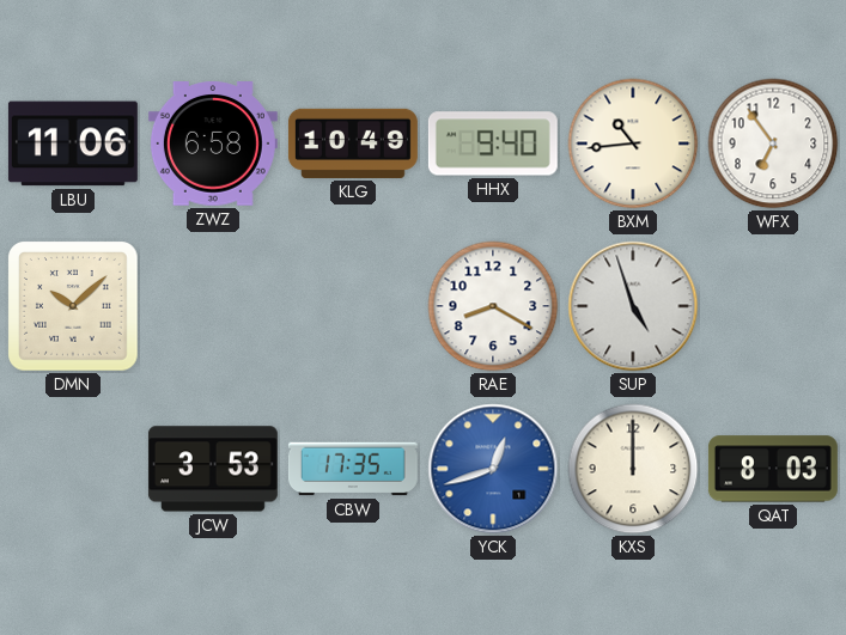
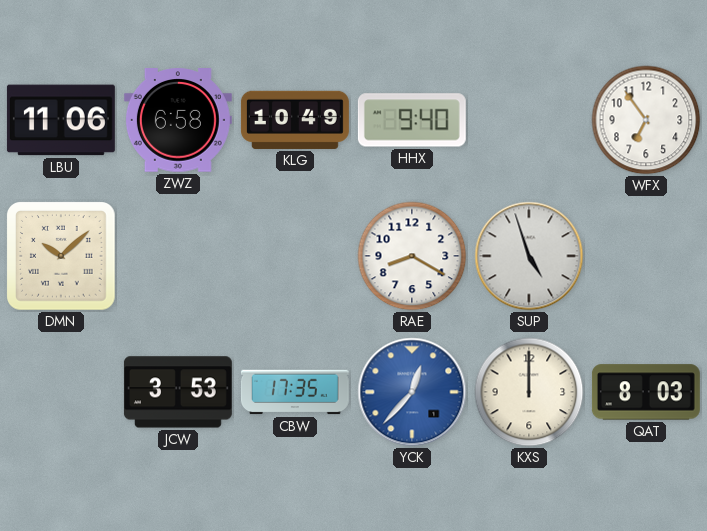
BXM: 10:44 -> none (633, 144)
YCK: 12:42 -> 12:37 (412, 392)
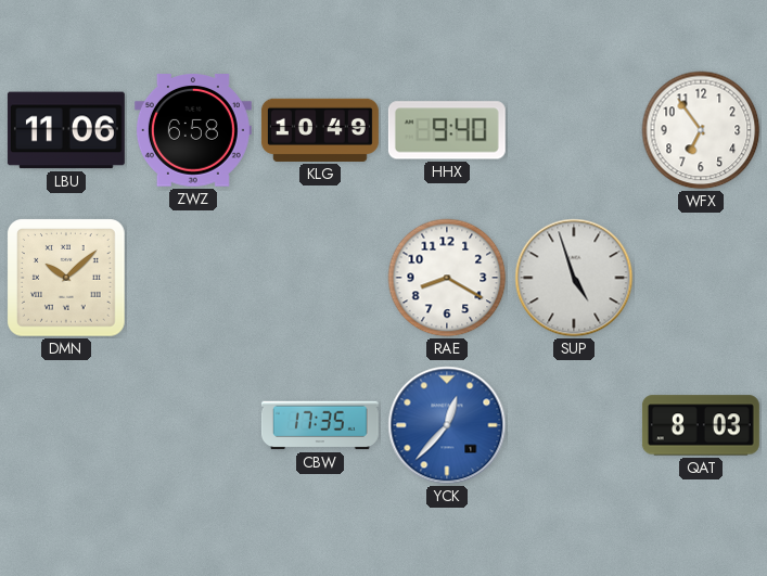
JCW: 3:53 -> none (178, 392)
KXS: 12:00 -> none (529, 392)
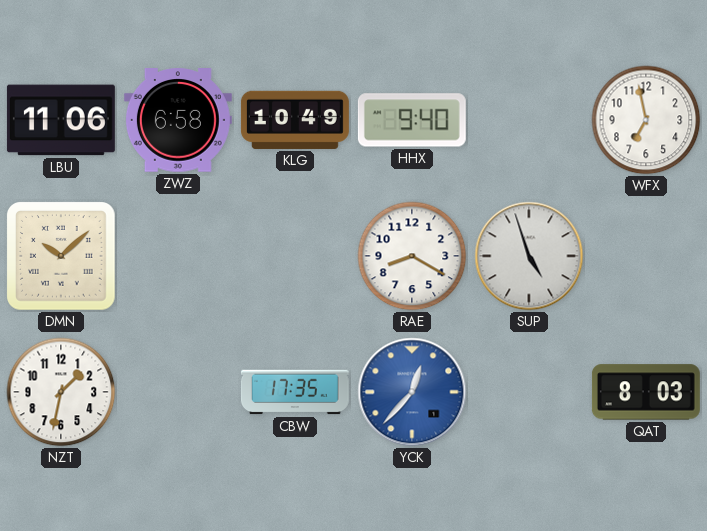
WFX: 6:54 -> 6:58 (646, 120)
NZT: none -> 1:32 (61, 392)
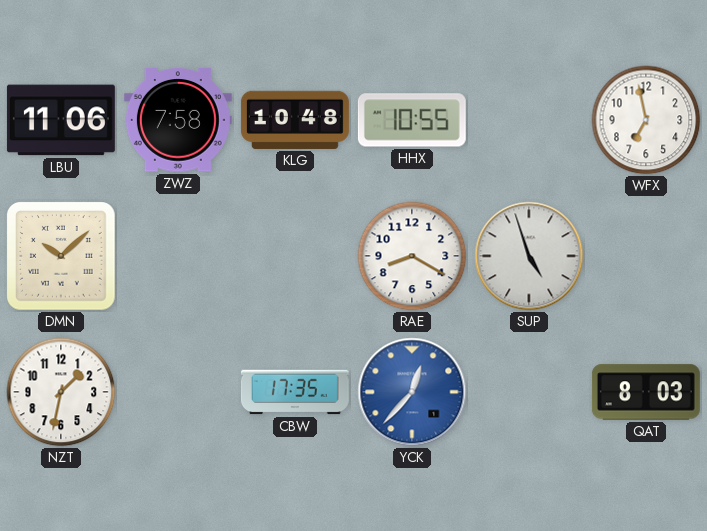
ZWZ: 6:58 -> 7:58 (178, 120)
KLG: 10:49 -> 10:48 (295, 120)
HHX: 9:40 -> 10:55 (412, 120)
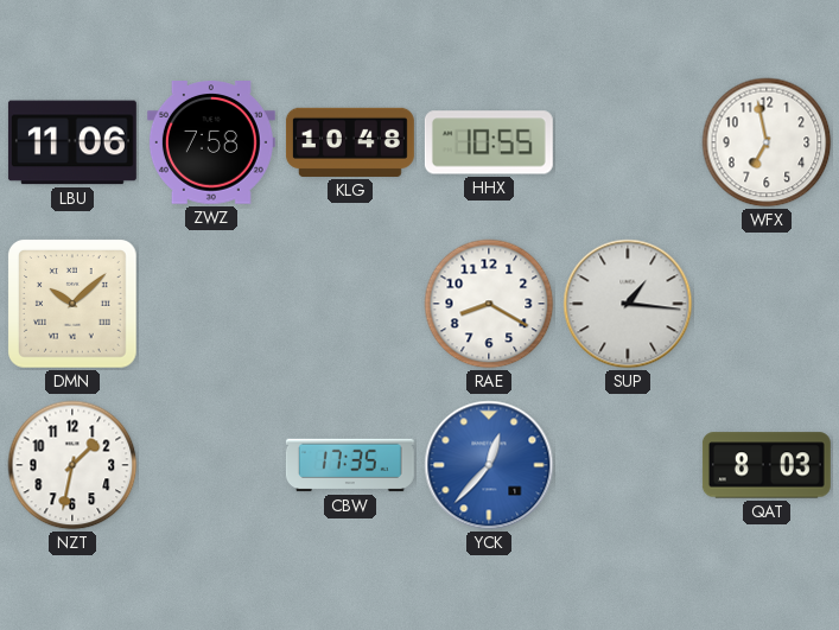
SUP: 4:57 -> 1:16 (628, 304)
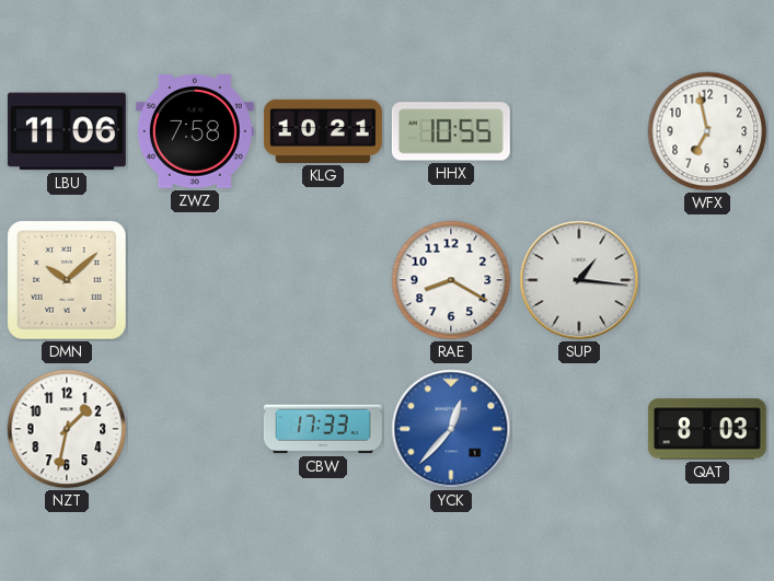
KLG: 10:48 -> 10:21 (323, 131)
CBW: 17:35 -> 17:33 (323, 429)
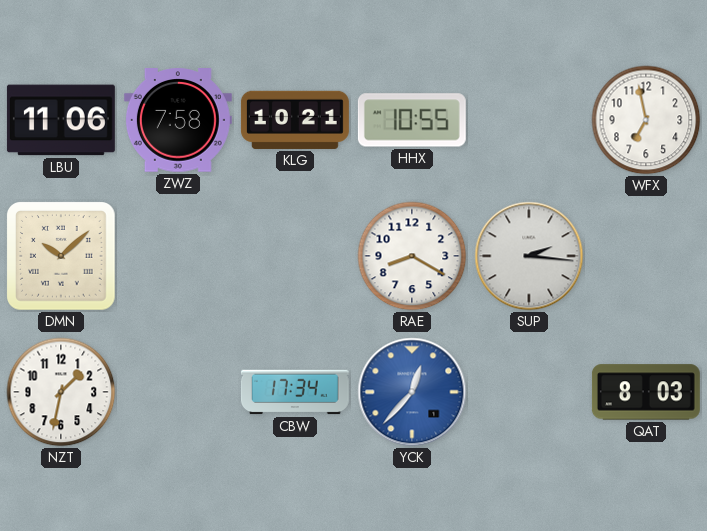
SUP: 1:16 -> 2:16 (529, 256)
CBW: 17:33 -> 17:34 (295, 392)
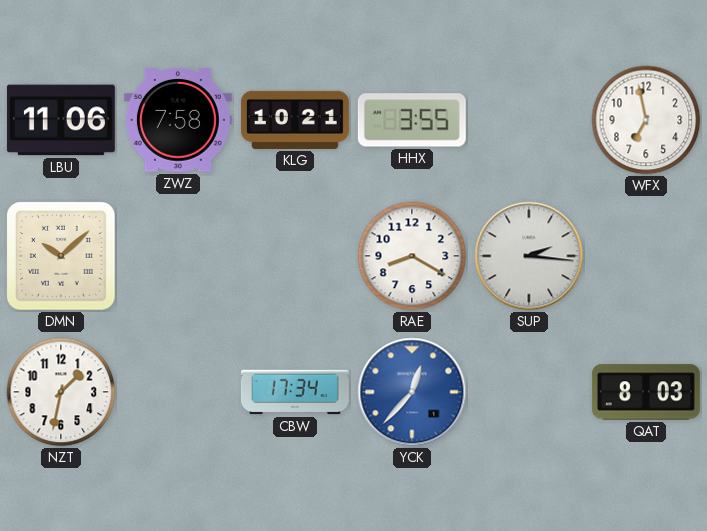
HHX: 10:55 -> 3:55 (412, 120)
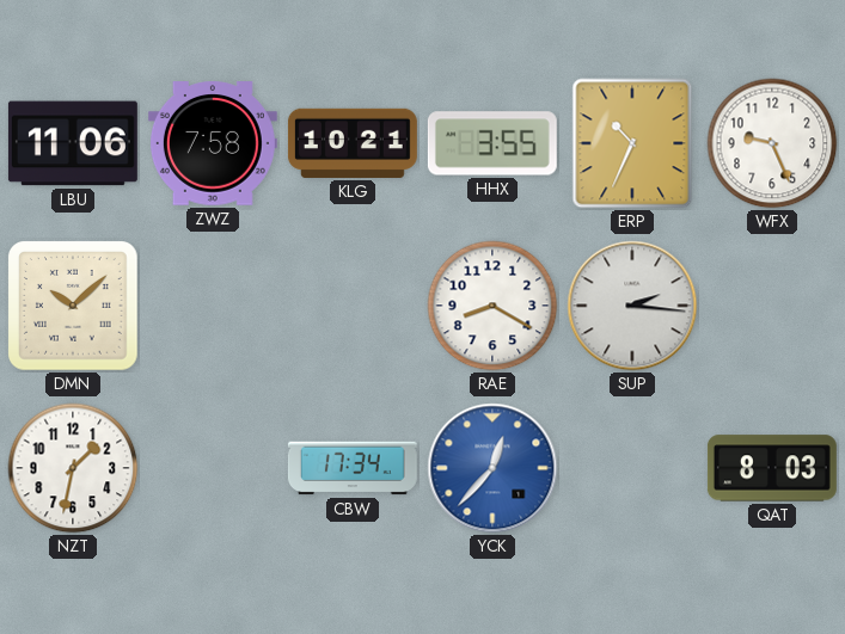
ERP: none -> 10:34 (632, 143)
WFX: 6:58 -> 9:26 (772, 143)
